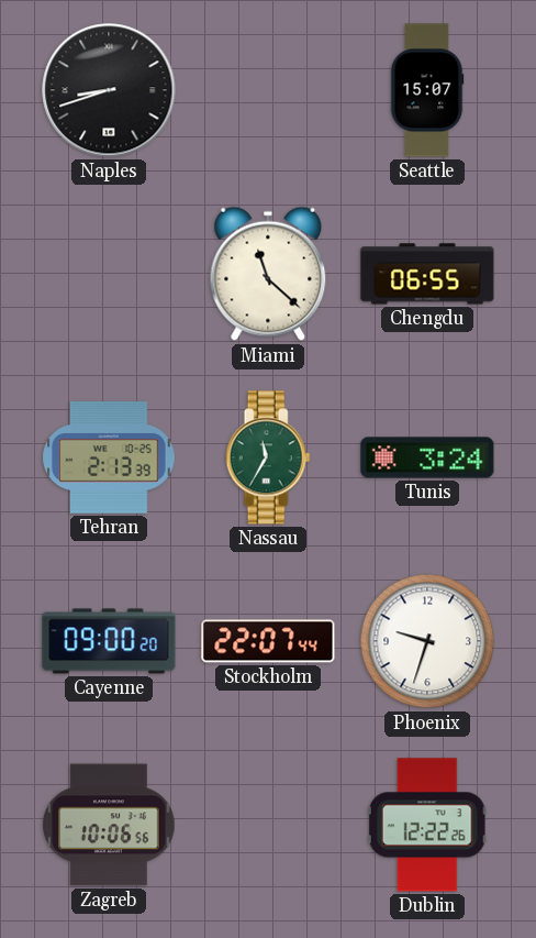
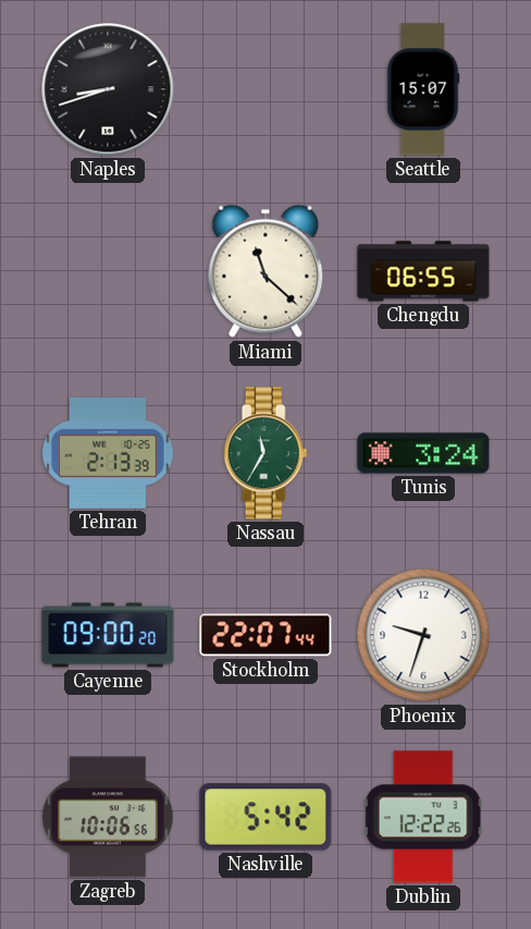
Nashville: none -> 5:42 (265, 817)
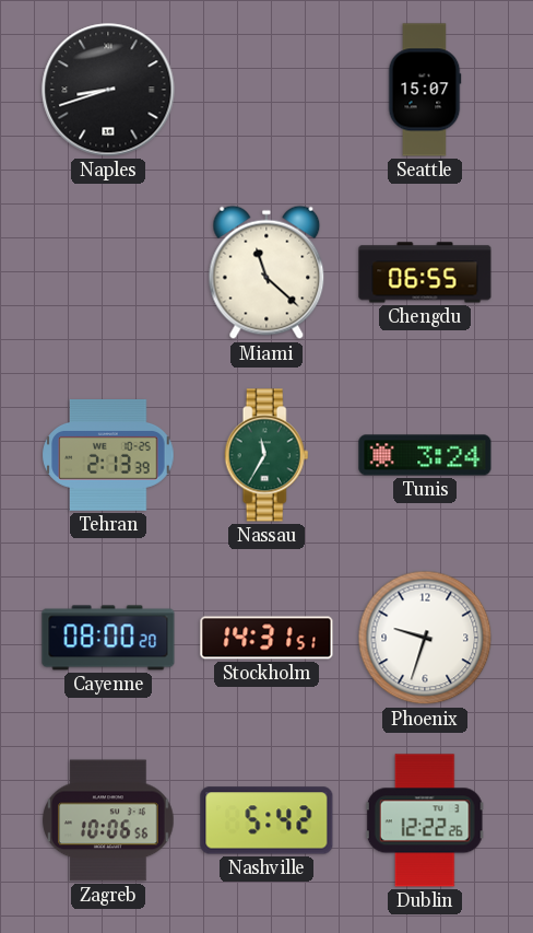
Cayenne: 09:00 -> 08:00 (108, 638)
Stockholm: 22:07 -> 14:31 (266, 638)
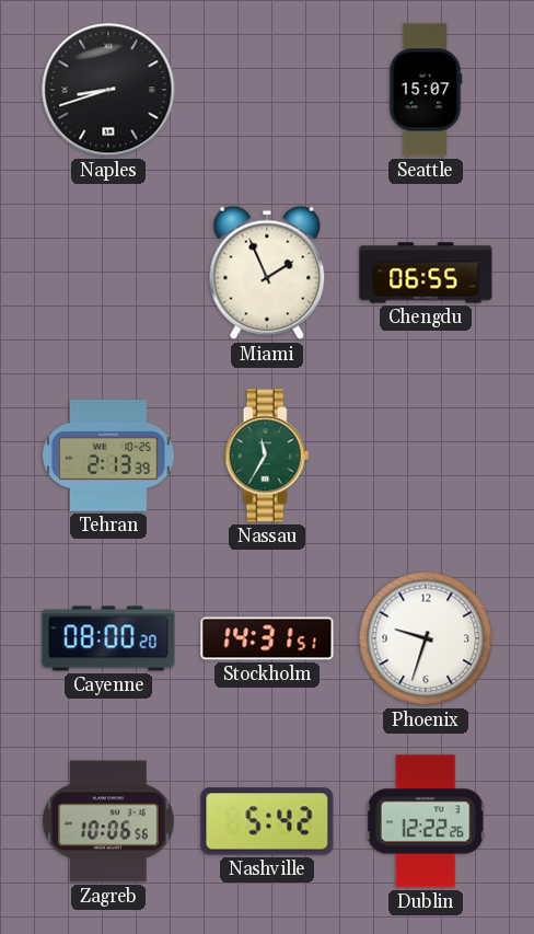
Miami: 11:22 -> 1:56 (267, 273)
Tunis: 3:24 -> none (425, 455)
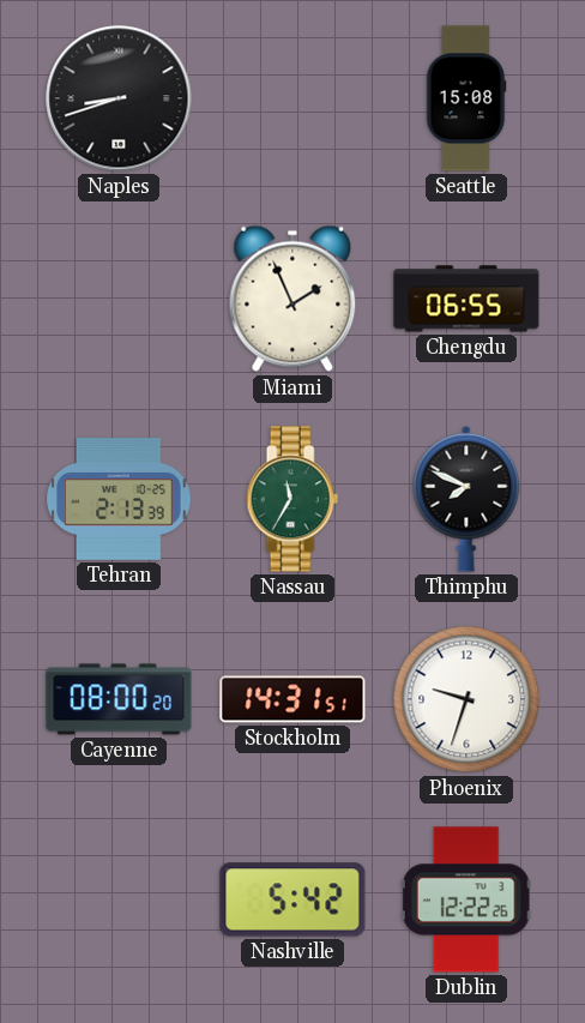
Seattle: 15:07 -> 15:08 (466, 98)
Thimphu: none -> 7:49 (466, 499)
Zagreb: 10:06 -> none (108, 821)
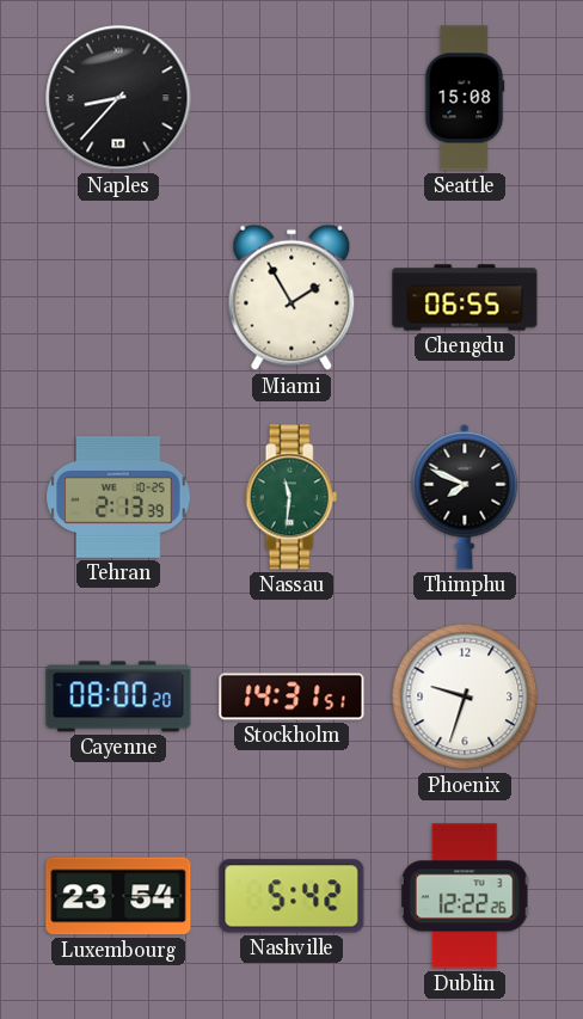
Naples: 8:42 -> 8:37 (118, 98)
Miami: 1:56 -> 1:55 (291, 297)
Nassau: 11:35 -> 11:31 (291, 497)
Luxembourg: none -> 23:54 (118, 896)
